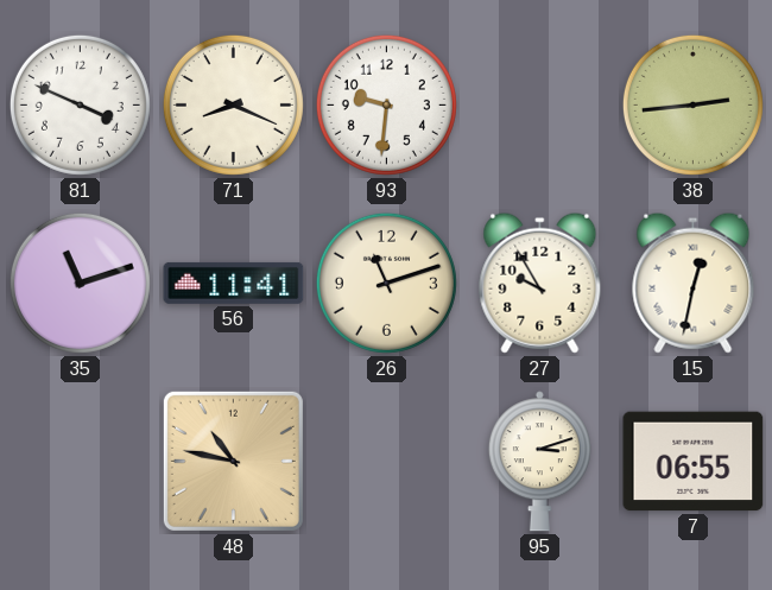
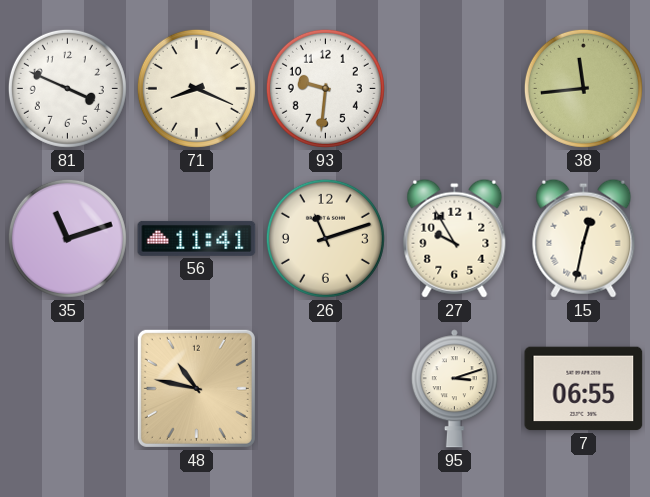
38: 2:44 -> 11:44 (583, 88)
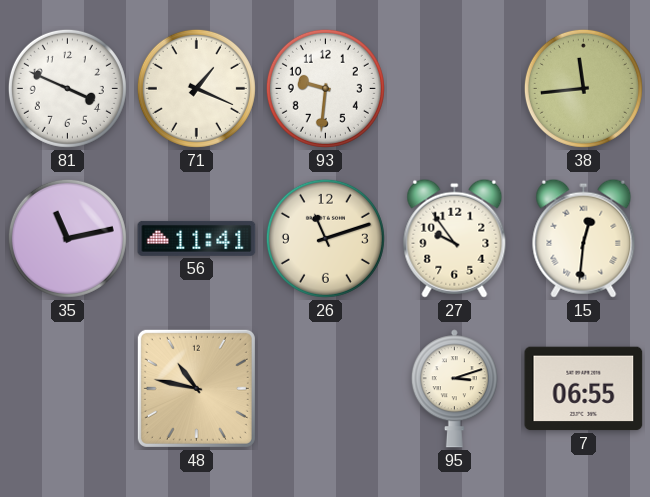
71: 8:19 -> 1:19 (196, 88)
35: 11:12 -> 11:13 (67, 238)
27: 9:55 -> 9:54 (455, 238)
15: 12:32 -> 12:31 (584, 238)
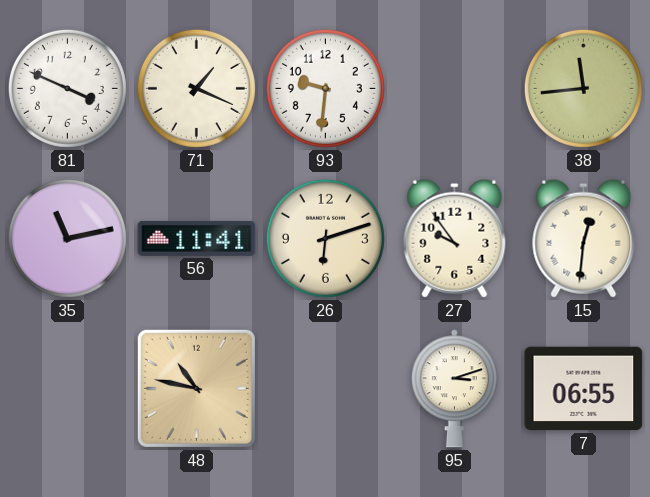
26: 11:12 -> 6:12 (325, 238)
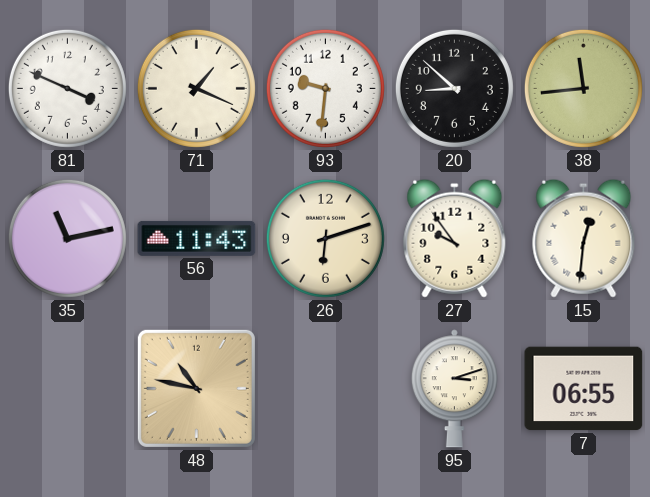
20: none -> 8:52 (454, 88)
56: 11:41 -> 11:43 (197, 238)
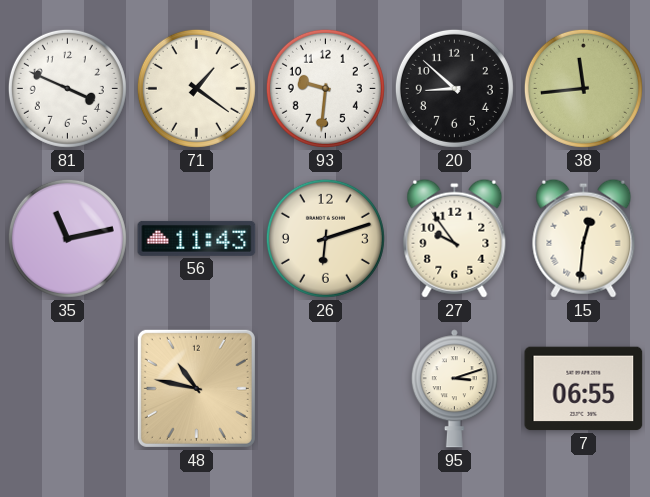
71: 1:19 -> 1:21 (196, 88)
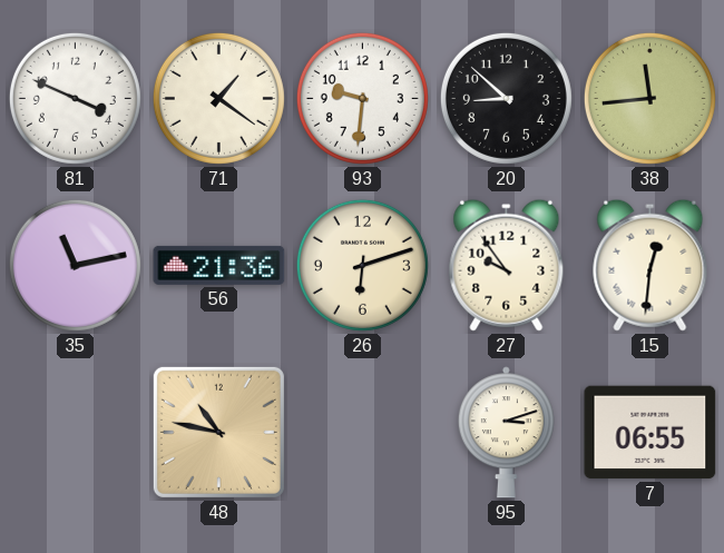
56: 11:43 -> 21:36 (219, 265)
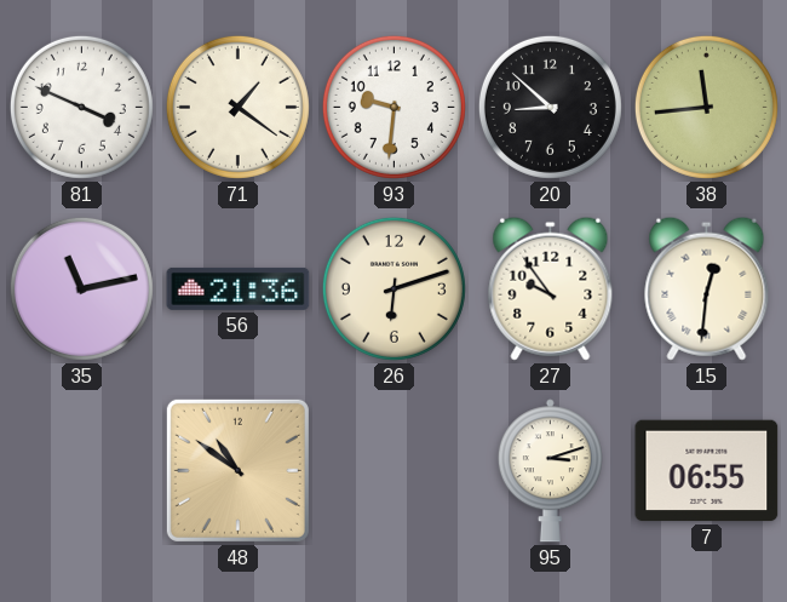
48: 10:47 -> 10:51 (237, 470)
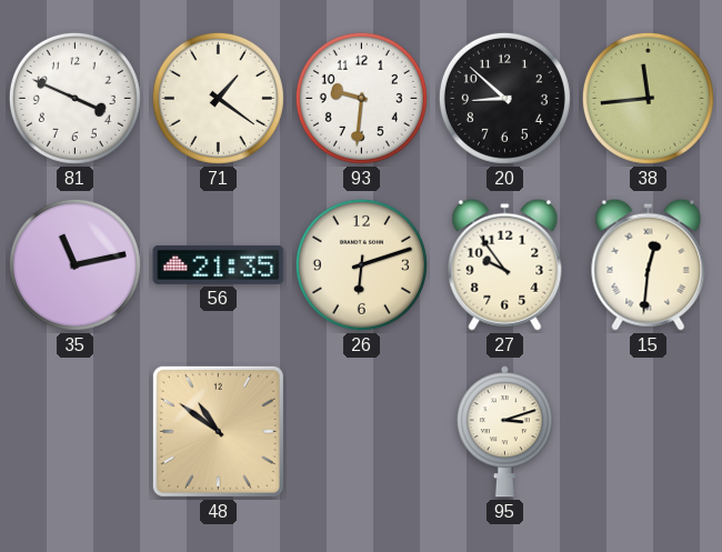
56: 21:36 -> 21:35 (219, 264)
7: 06:55 -> none (707, 471)
